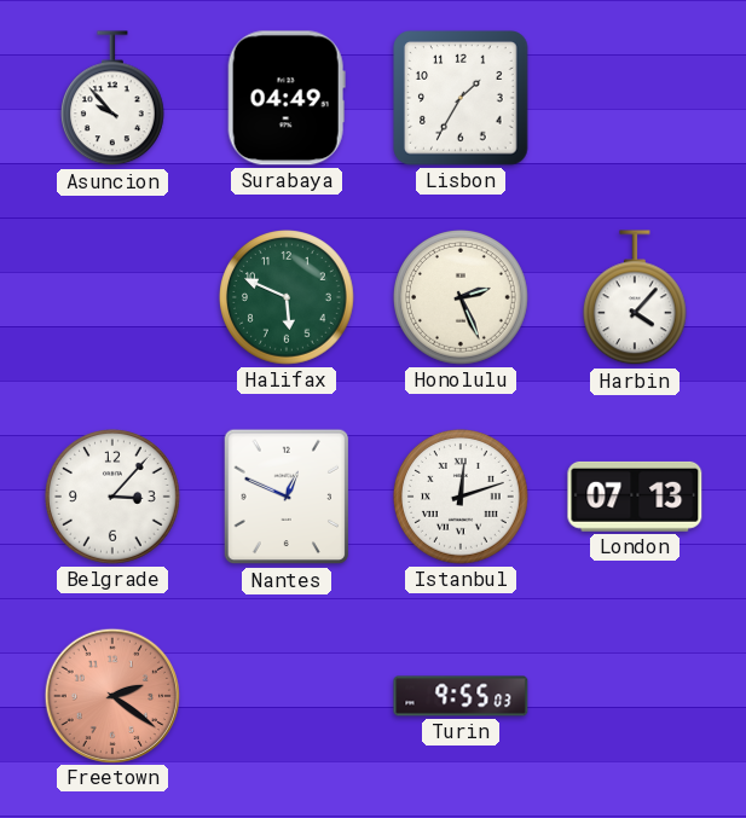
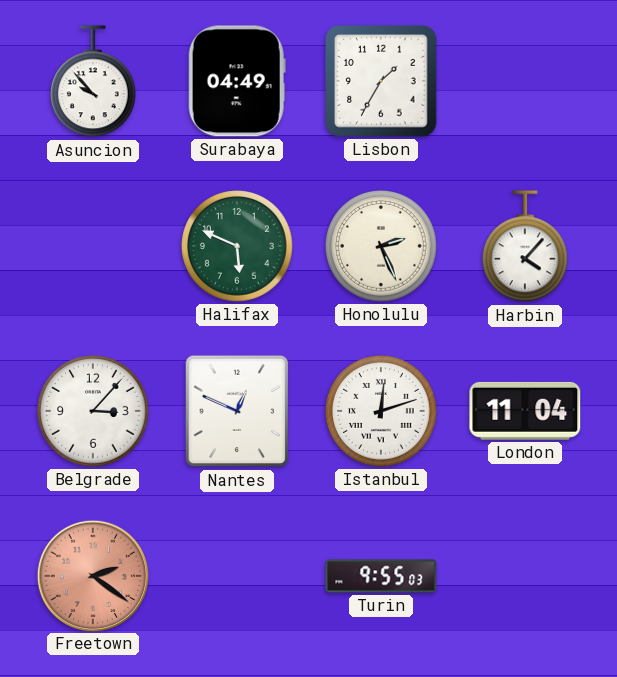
London: 07:13 -> 11:04 (525, 411)
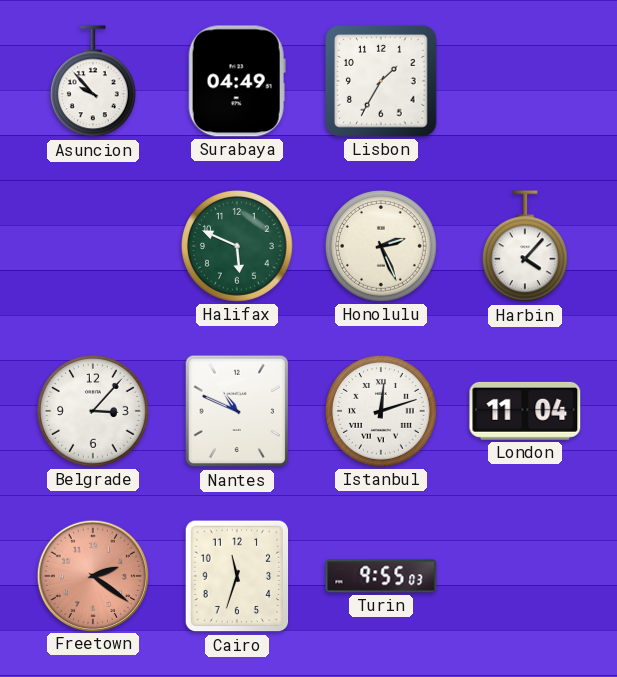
Nantes: 12:49 -> 10:49 (237, 411)
Cairo: none -> 11:33 (237, 576)
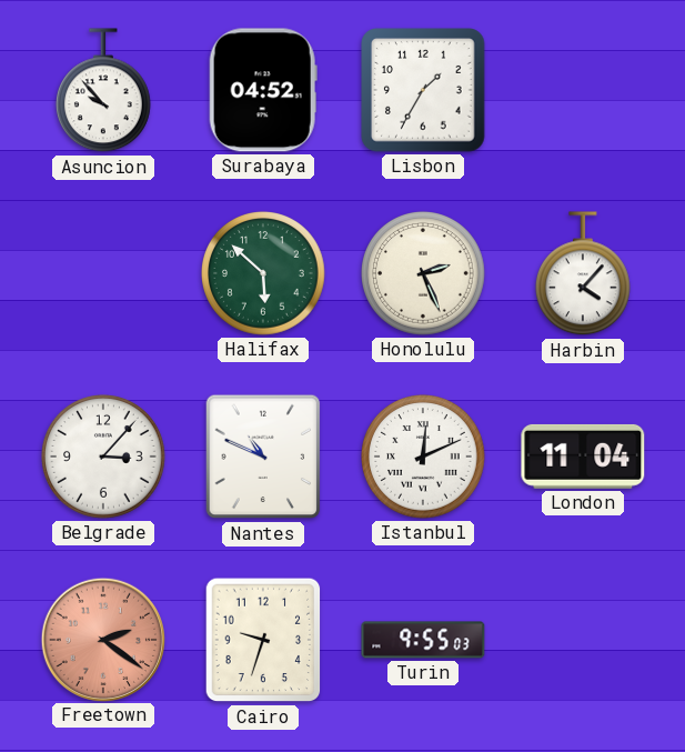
Surabaya: 04:49 -> 04:52 (263, 90)
Halifax: 5:49 -> 5:52 (264, 274)
Istanbul: 12:12 -> 12:11 (424, 458)
Cairo: 11:33 -> 9:33 (263, 640)
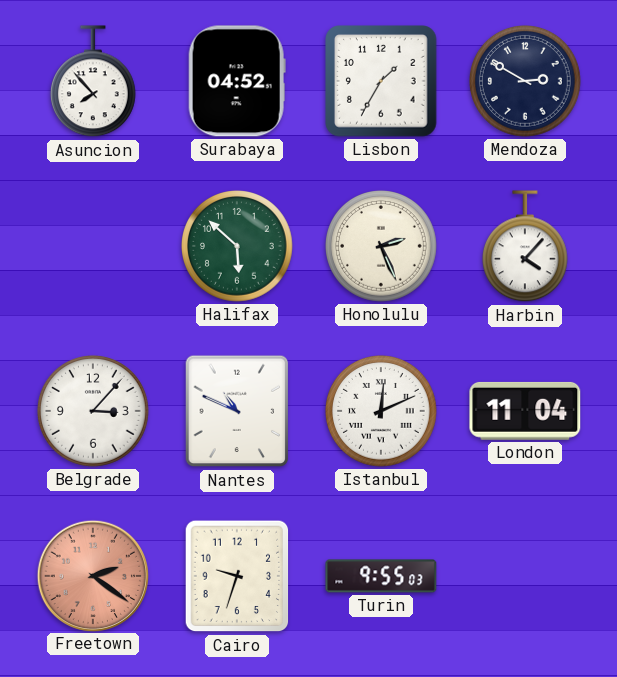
Asuncion: 9:53 -> 7:53 (93, 82)
Mendoza: none -> 2:50 (526, 82)
